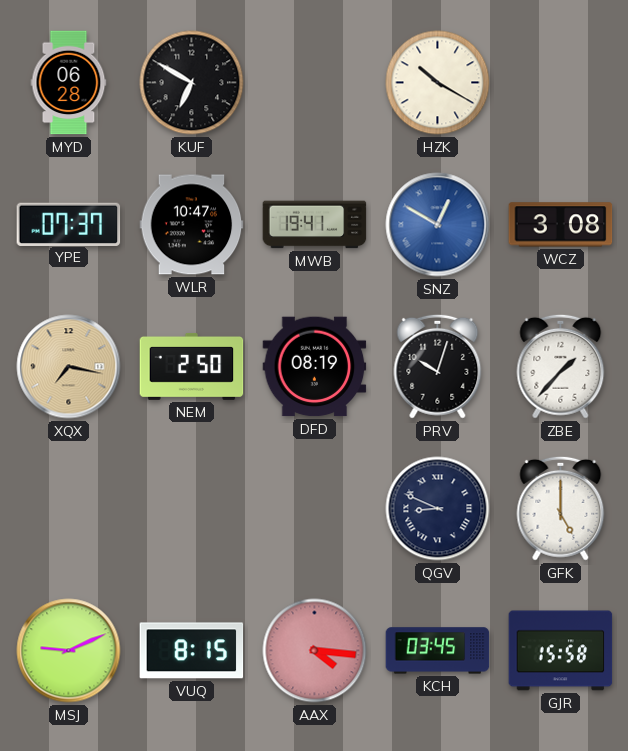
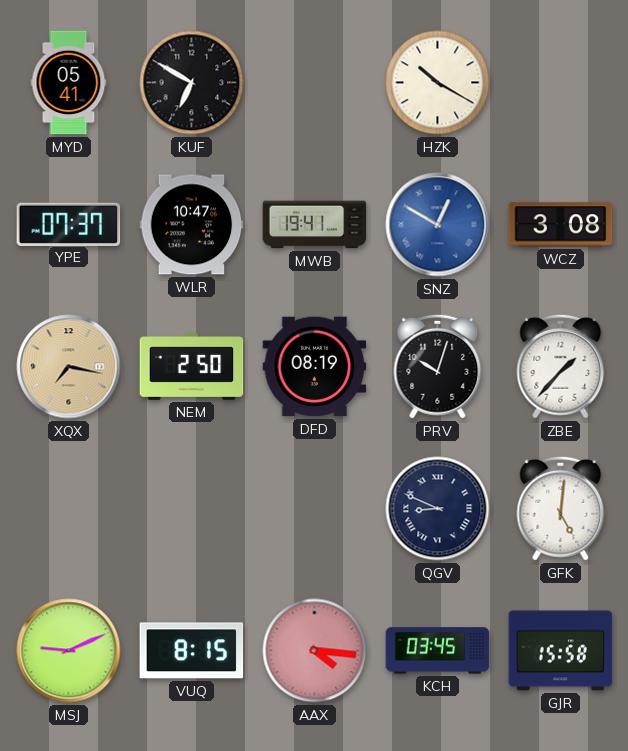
MYD: 06:28 -> 05:41 (69, 83)
GFK: 5:00 -> 5:01 (561, 508)
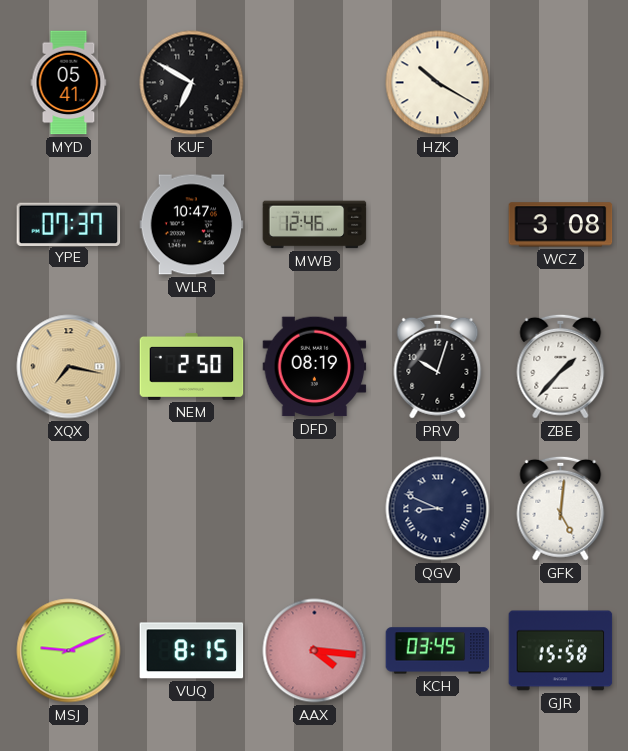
MWB: 19:41 -> 12:46 (315, 225)
SNZ: 12:50 -> none (438, 225)
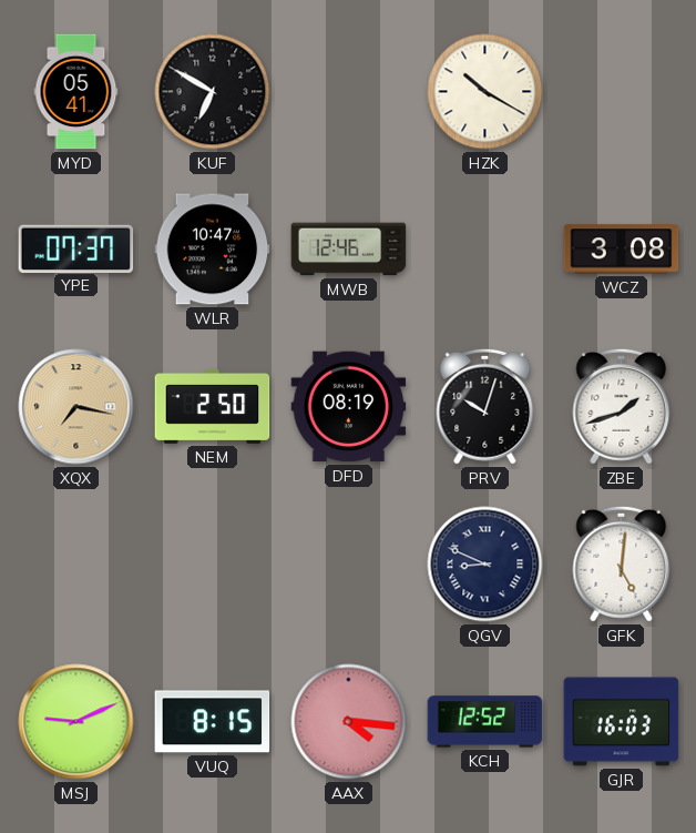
ZBE: 1:37 -> 1:42 (622, 406)
KCH: 03:45 -> 12:52 (485, 722)
GJR: 15:58 -> 16:03 (622, 722)
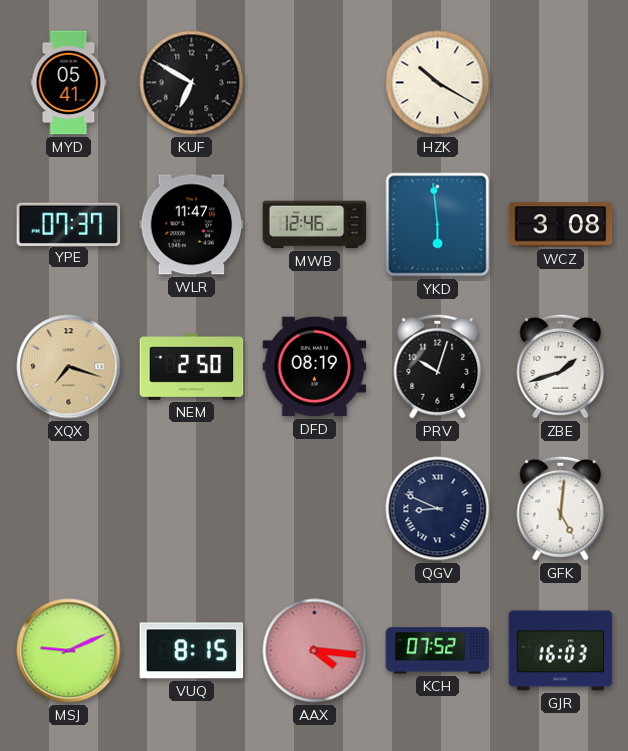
WLR: 10:47 -> 11:47 (192, 225)
YKD: none -> 5:59 (438, 225)
XQX: 7:17 -> 7:18 (69, 367)
KCH: 12:52 -> 07:52 (438, 651)
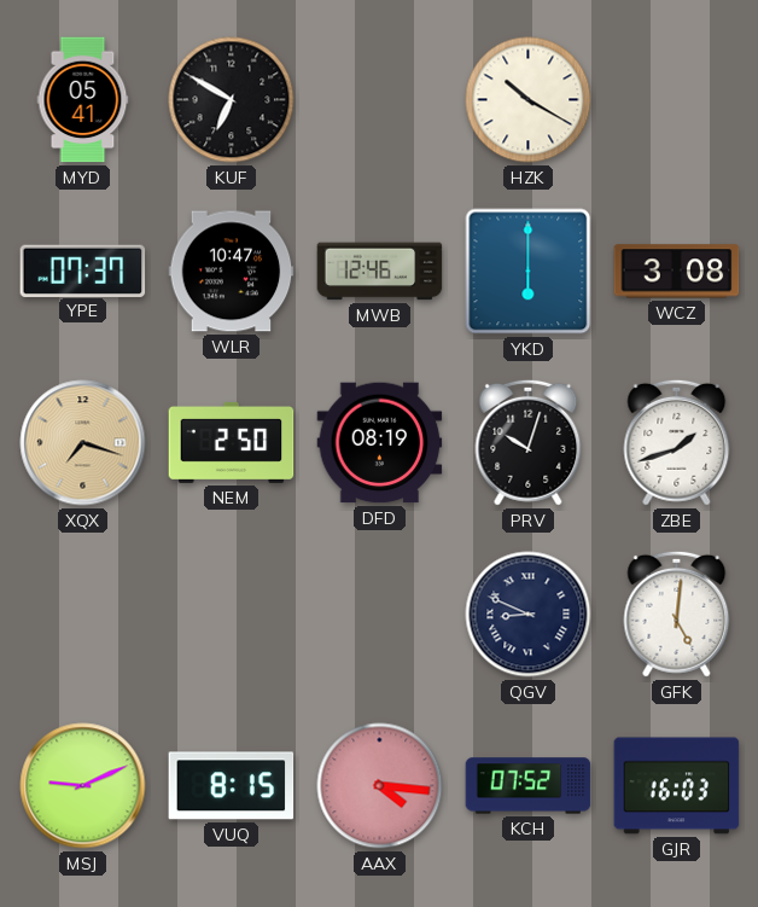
WLR: 11:47 -> 10:47 (232, 272)
YKD: 5:59 -> 6:00 (529, 272)
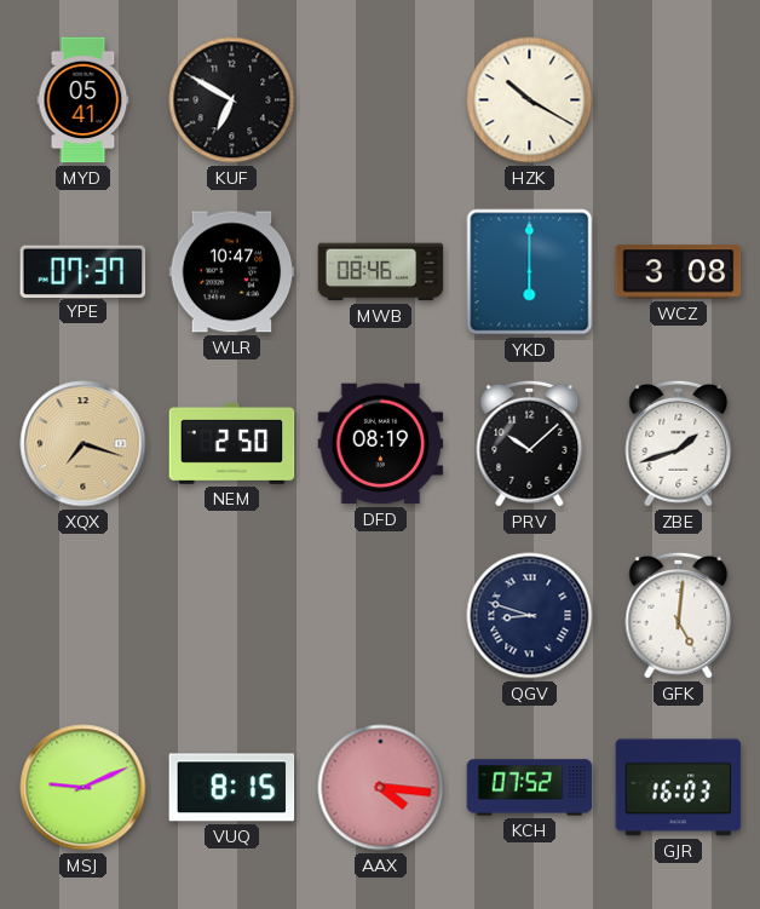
MWB: 12:46 -> 08:46 (381, 272)
PRV: 10:03 -> 10:08 (530, 443)
QGV: 8:49 -> 8:48 (530, 616)
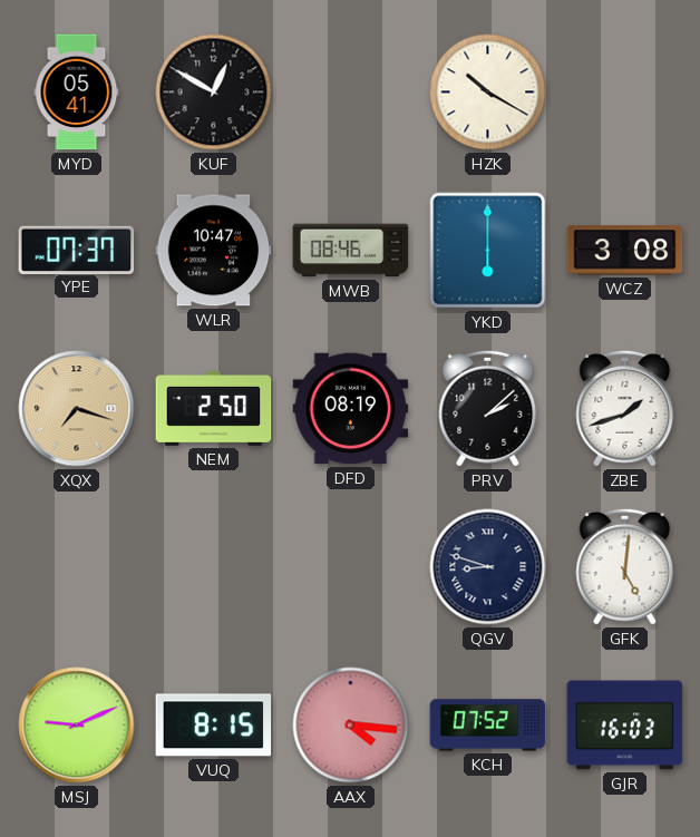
KUF: 6:50 -> 12:50 (214, 93)
PRV: 10:08 -> 2:08 (488, 408)
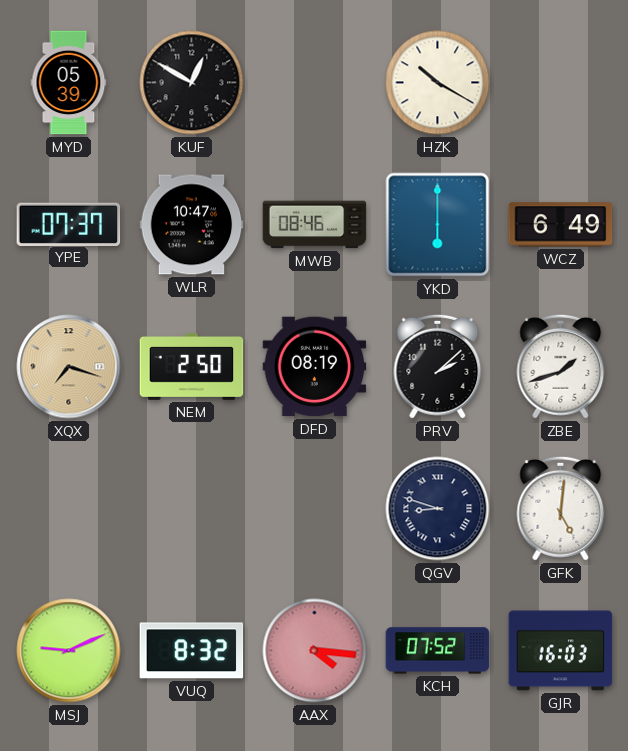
MYD: 05:41 -> 05:39 (69, 83)
WCZ: 3:08 -> 6:49 (561, 225)
VUQ: 8:15 -> 8:32 (192, 651)
